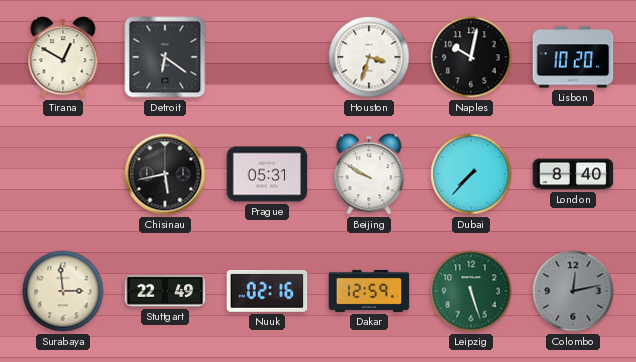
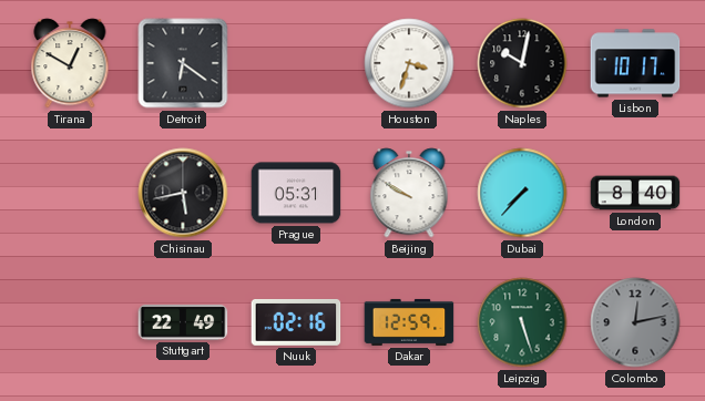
Lisbon: 10:20 -> 10:17 (635, 63)
Surabaya: 2:59 -> none (63, 291)
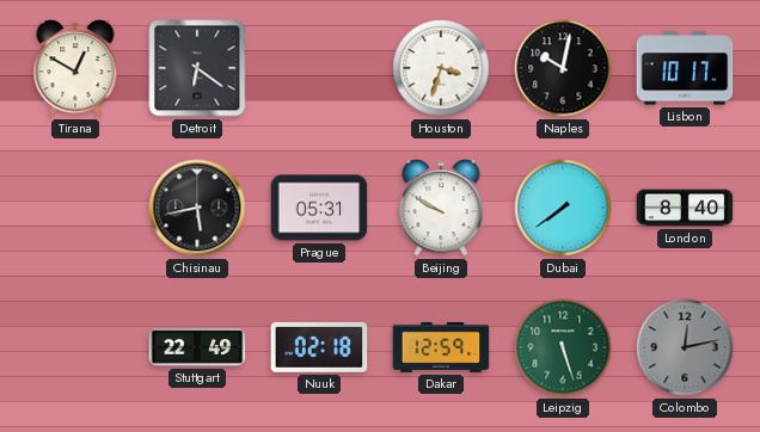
Dubai: 7:37 -> 7:39 (563, 208)
Nuuk: 02:16 -> 02:18 (319, 347)
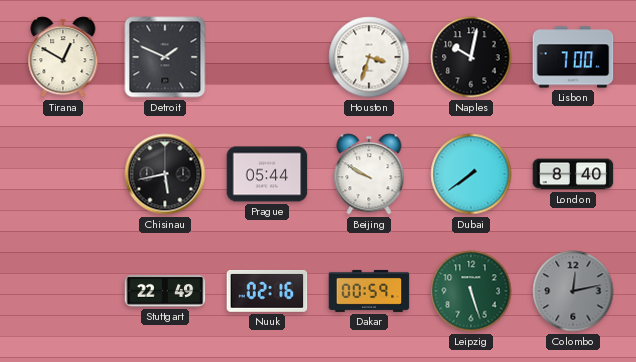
Detroit: 6:21 -> 1:49 (165, 57)
Lisbon: 10:17 -> 7:00 (573, 57)
Prague: 05:31 -> 05:44 (267, 174)
Nuuk: 02:18 -> 02:16 (267, 291)
Dakar: 12:59 -> 00:59 (369, 291)
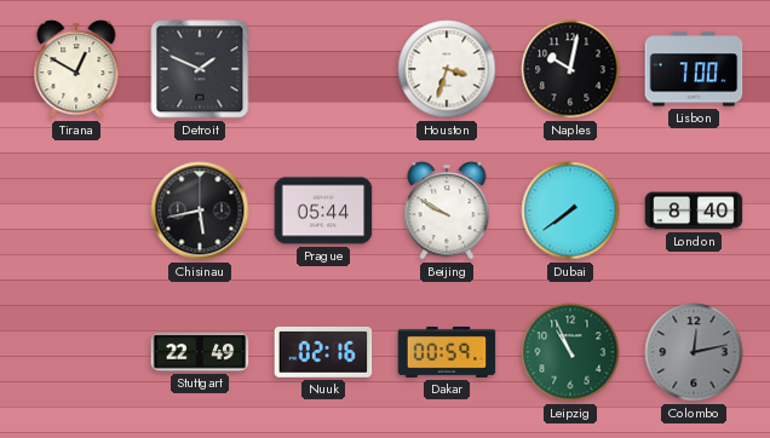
Leipzig: 5:27 -> 10:56 (570, 352)
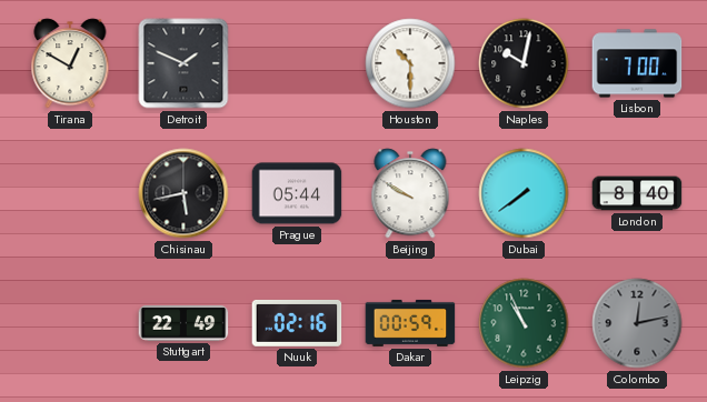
Houston: 3:33 -> 10:30 (410, 63)
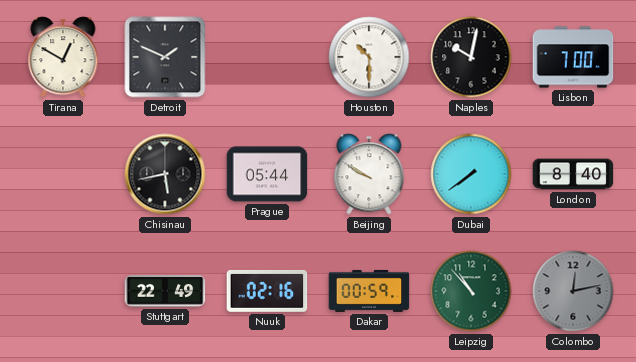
Leipzig: 10:56 -> 10:53 (471, 291)
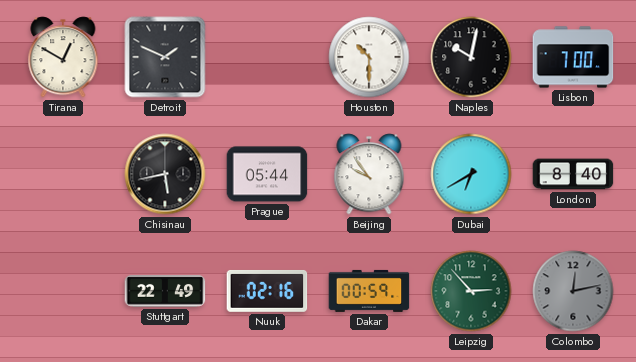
Beijing: 9:50 -> 9:54 (369, 174)
Dubai: 7:39 -> 6:40 (471, 174)
Leipzig: 10:53 -> 2:53 (471, 291)
